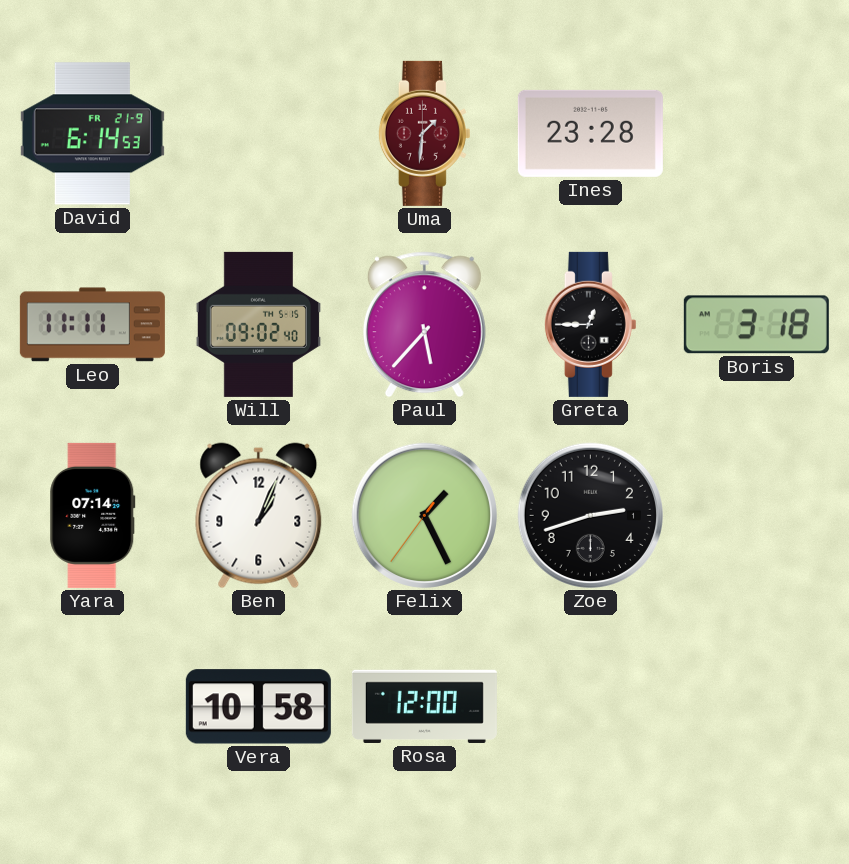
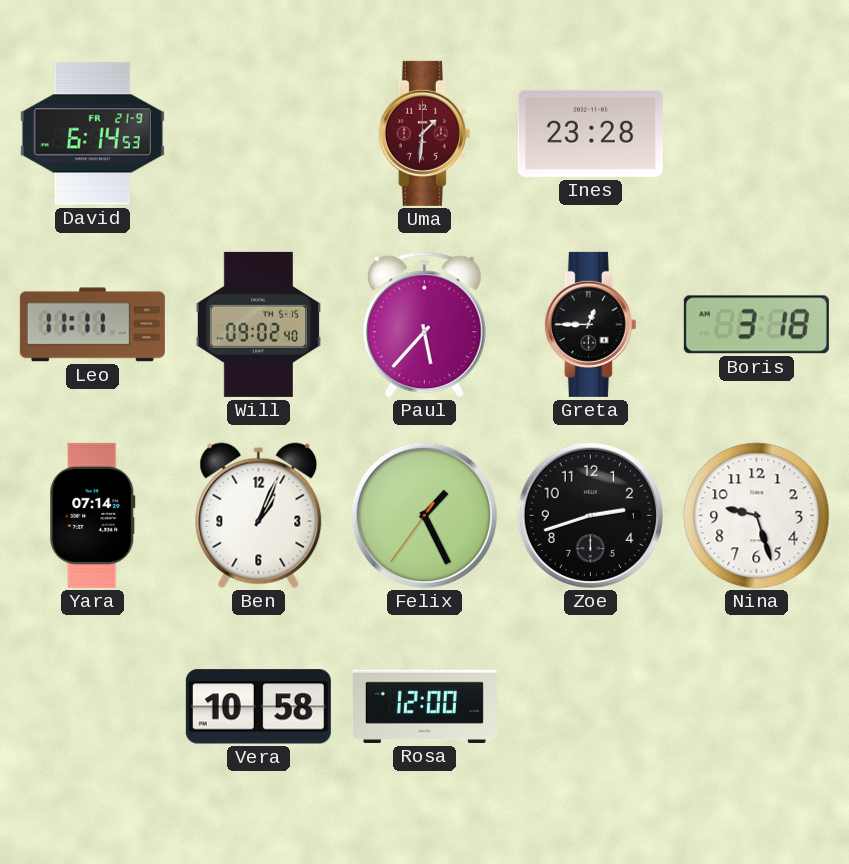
Nina: none -> 9:27 (757, 516)
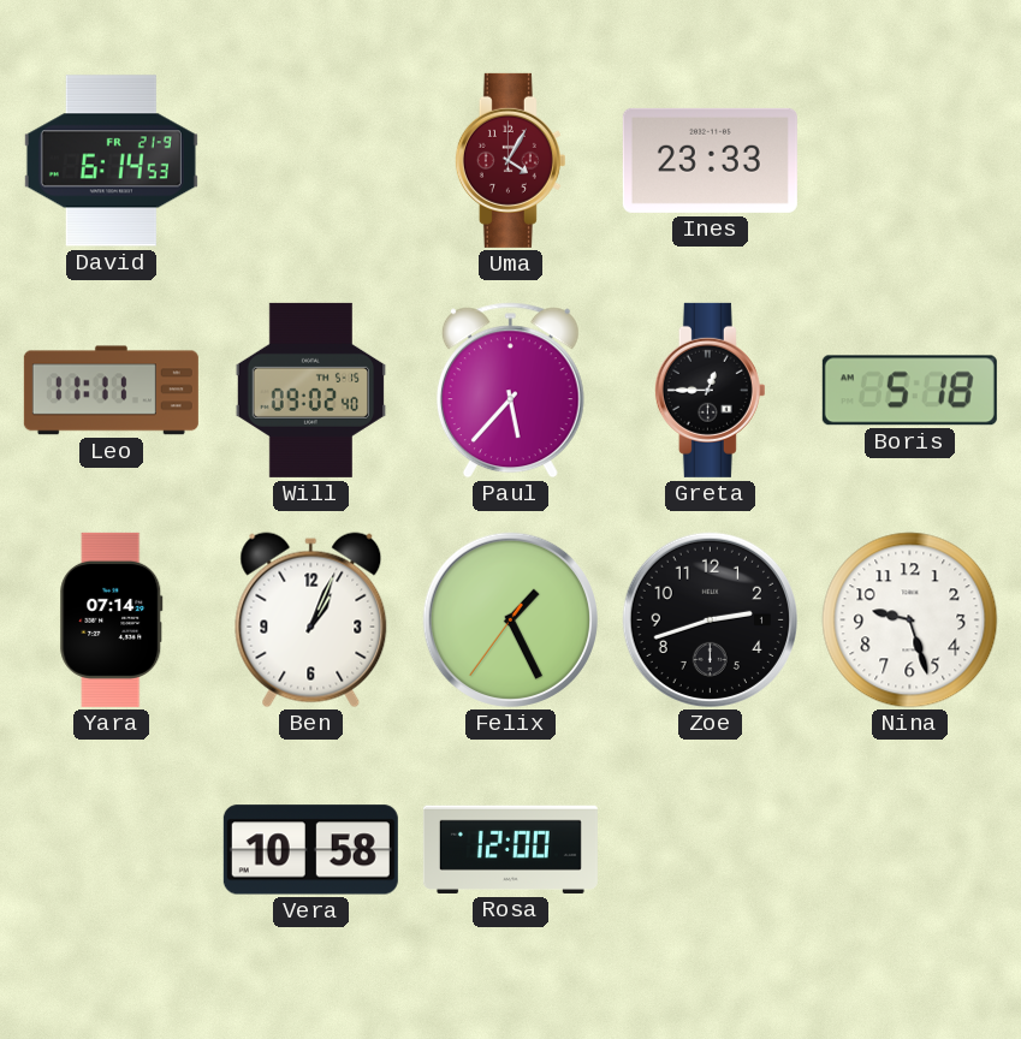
Uma: 1:31 -> 4:05 (510, 160)
Ines: 23:28 -> 23:33 (710, 160)
Boris: 3:18 -> 5:18 (909, 391)
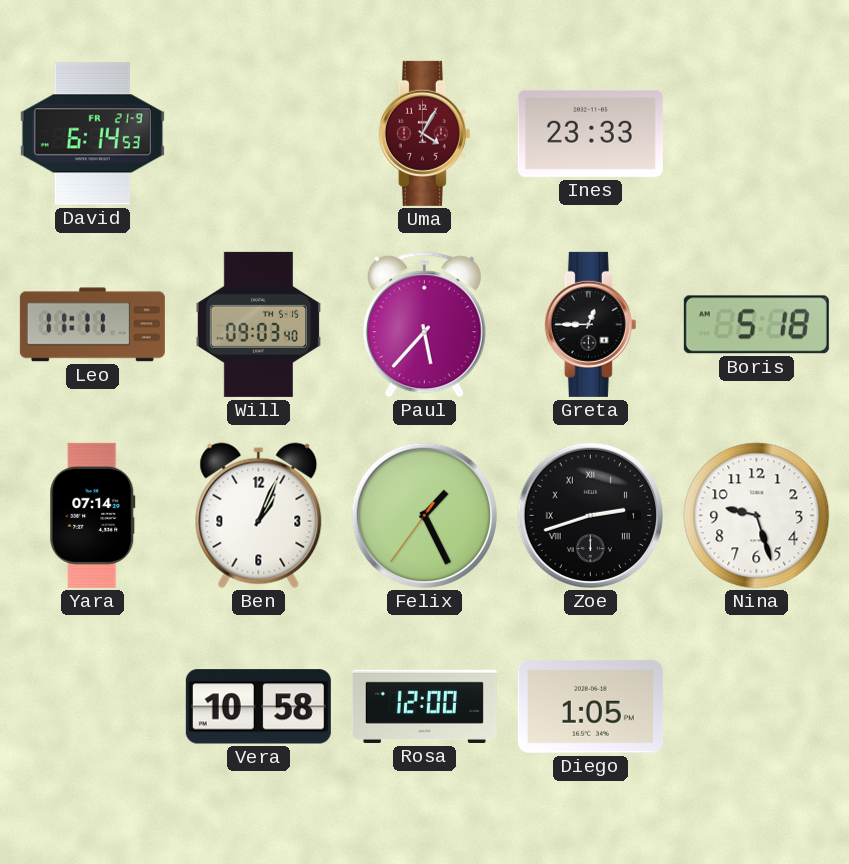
Will: 09:02 -> 09:03 (258, 324)
Zoe numerals: Arabic -> Roman (590, 515)
Diego: none -> 1:05 (590, 706)
